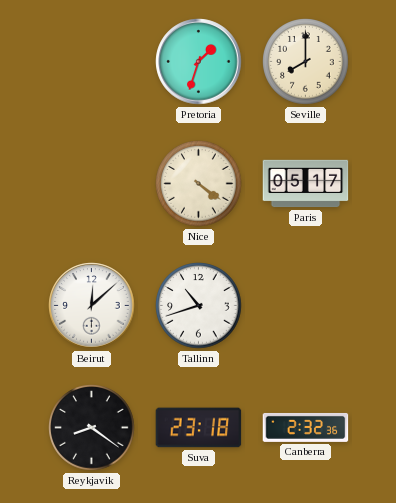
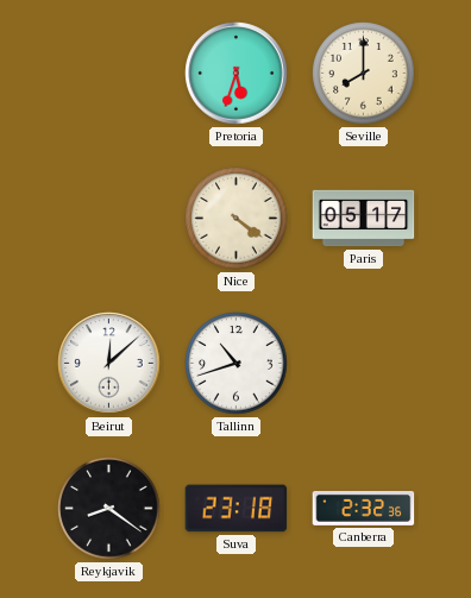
Pretoria: 1:33 -> 5:33 (237, 74)
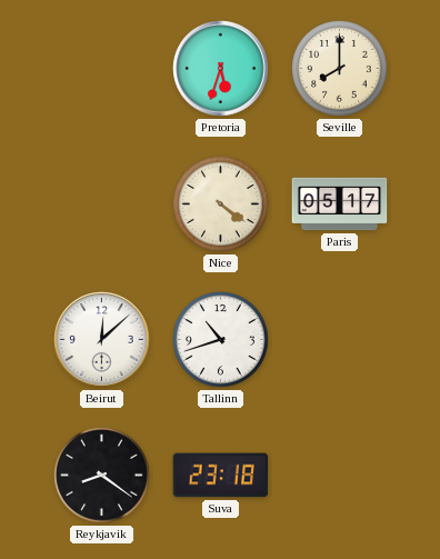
Canberra: 2:32 -> none (364, 508)
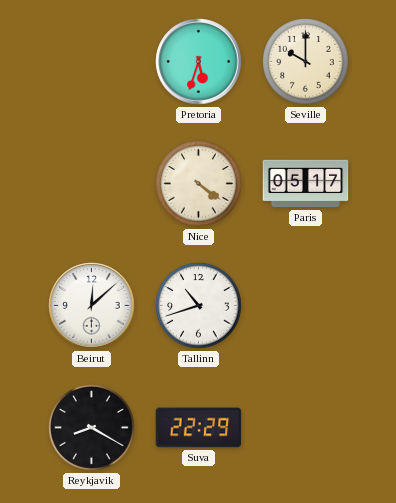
Seville: 8:00 -> 10:00 (306, 62)
Reykjavik: 8:21 -> 8:20 (92, 428)
Suva: 23:18 -> 22:29 (199, 428)
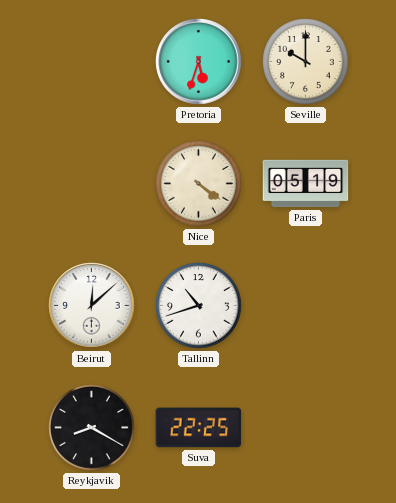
Paris: 05:17 -> 05:19 (306, 184)
Suva: 22:29 -> 22:25 (199, 428)
